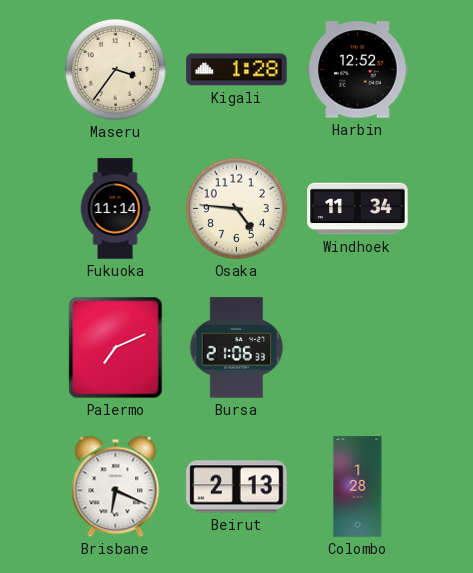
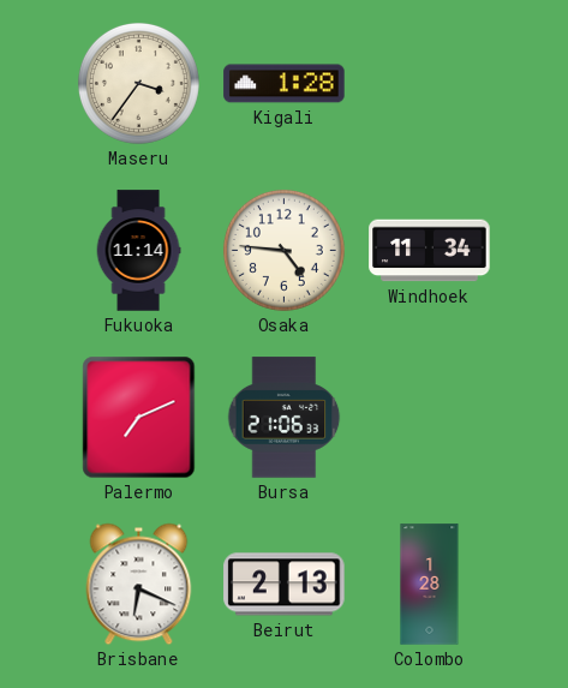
Harbin: 12:52 -> none (358, 70)
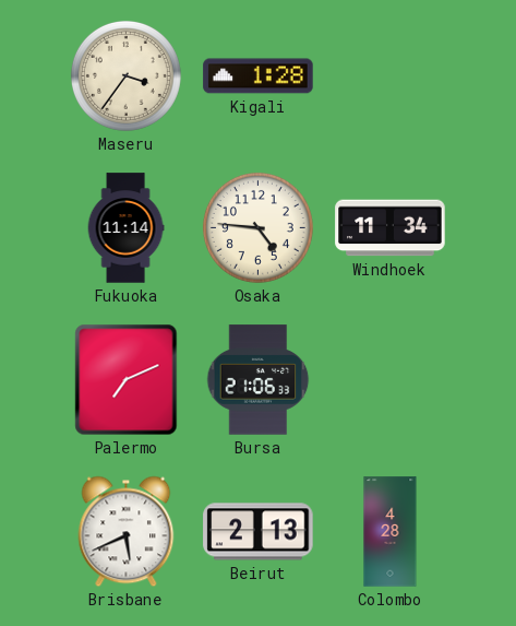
Brisbane: 6:19 -> 5:41 (127, 532)
Colombo: 1:28 -> 4:28 (391, 532)
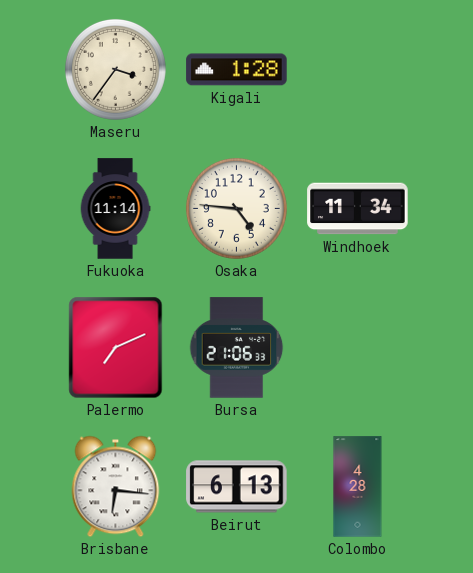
Brisbane: 5:41 -> 6:16 (116, 487)
Beirut: 2:13 -> 6:13 (237, 487)
